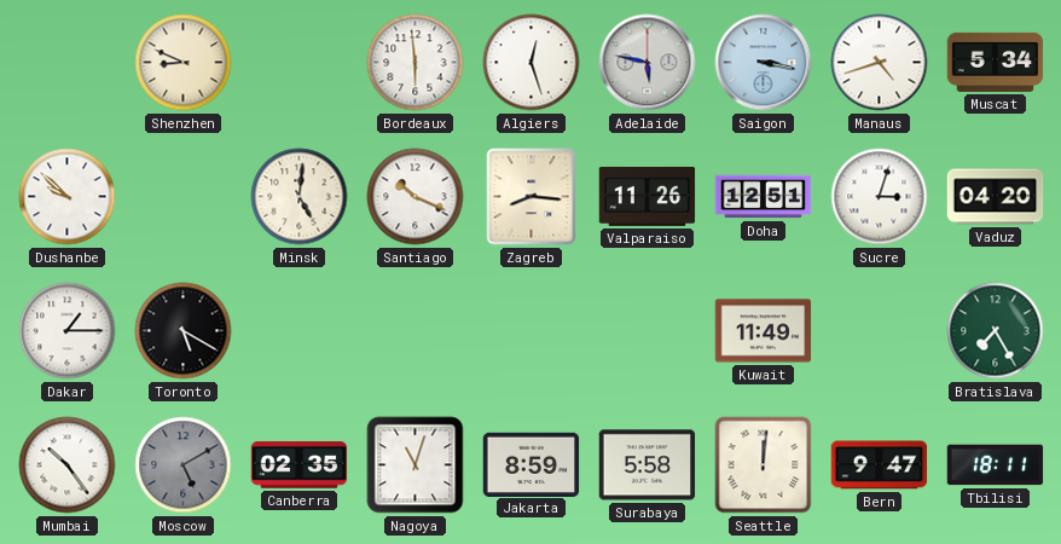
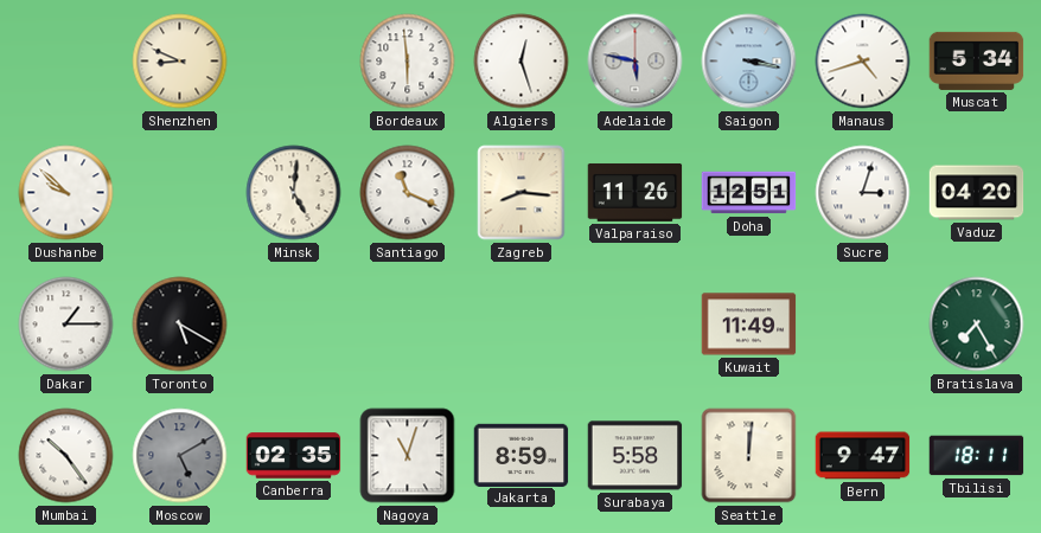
Santiago: 10:19 -> 11:19 (408, 193)
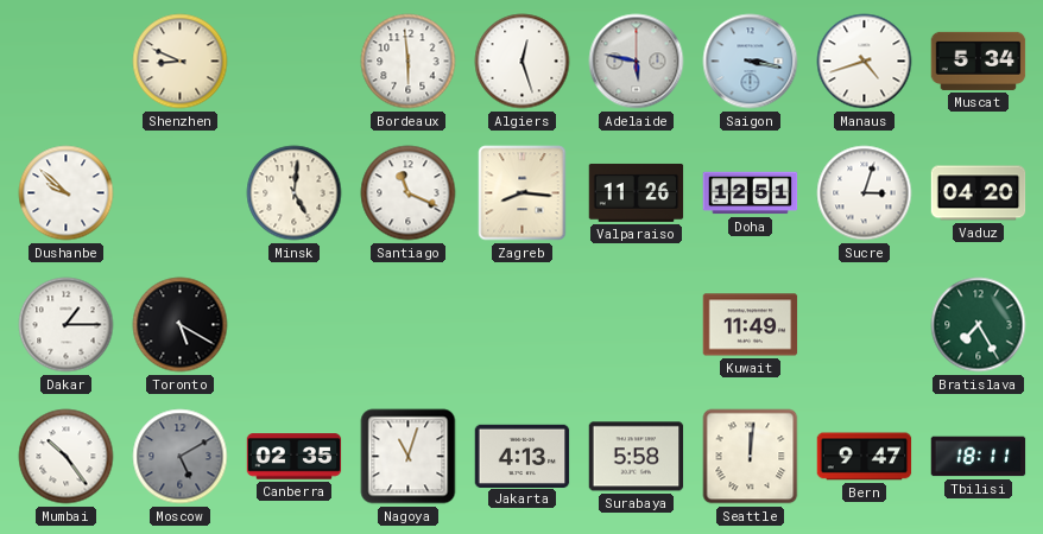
Jakarta: 8:59 -> 4:13 (523, 456)
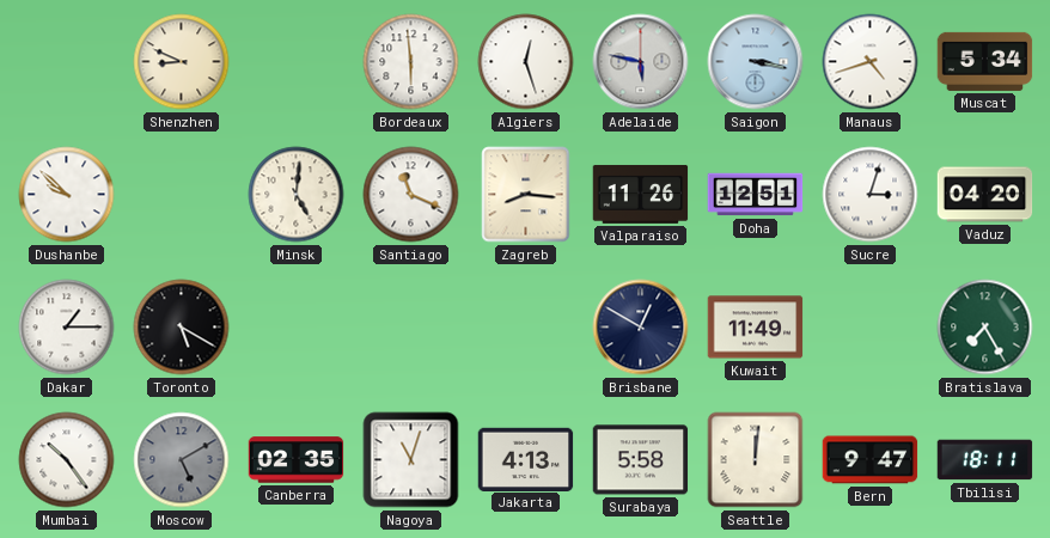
Brisbane: none -> 12:50 (641, 328)
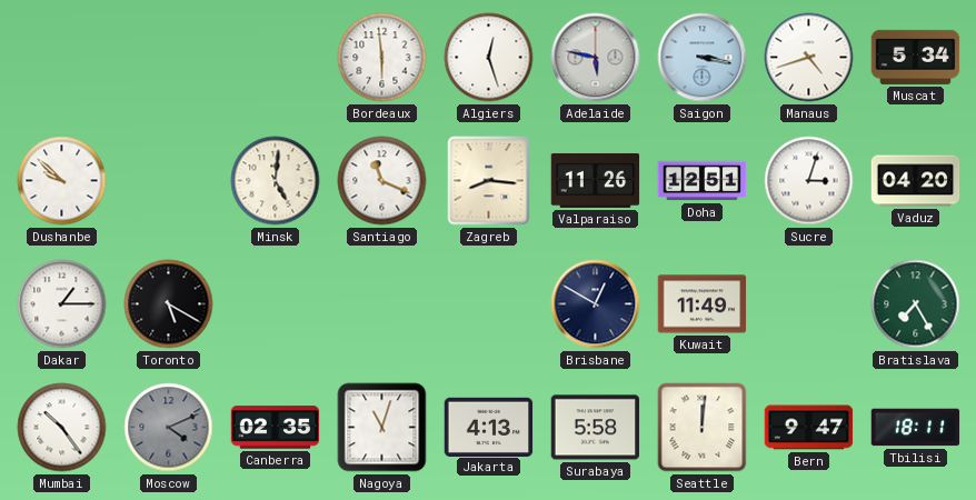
Shenzhen: 8:49 -> none (182, 62)
Moscow: 5:10 -> 4:11 (169, 428)
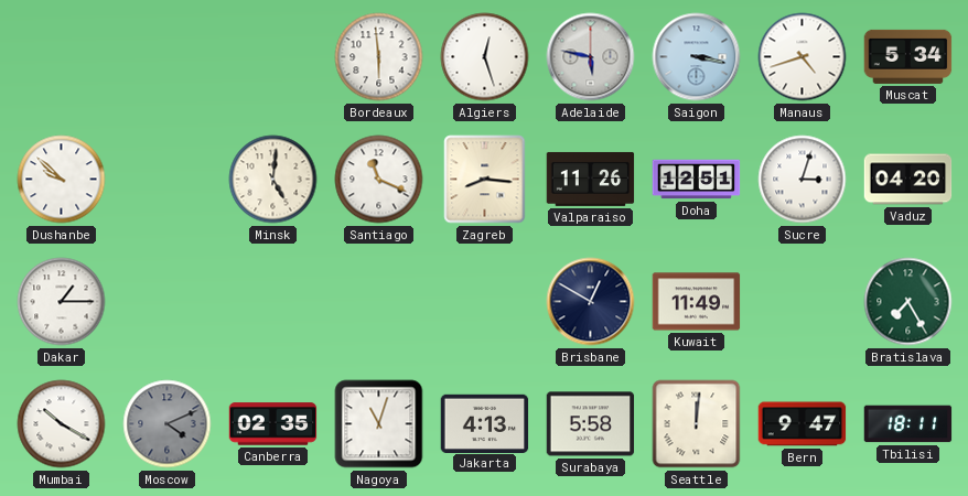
Toronto: 5:20 -> none (169, 304)
Mumbai: 10:24 -> 10:20 (62, 424)
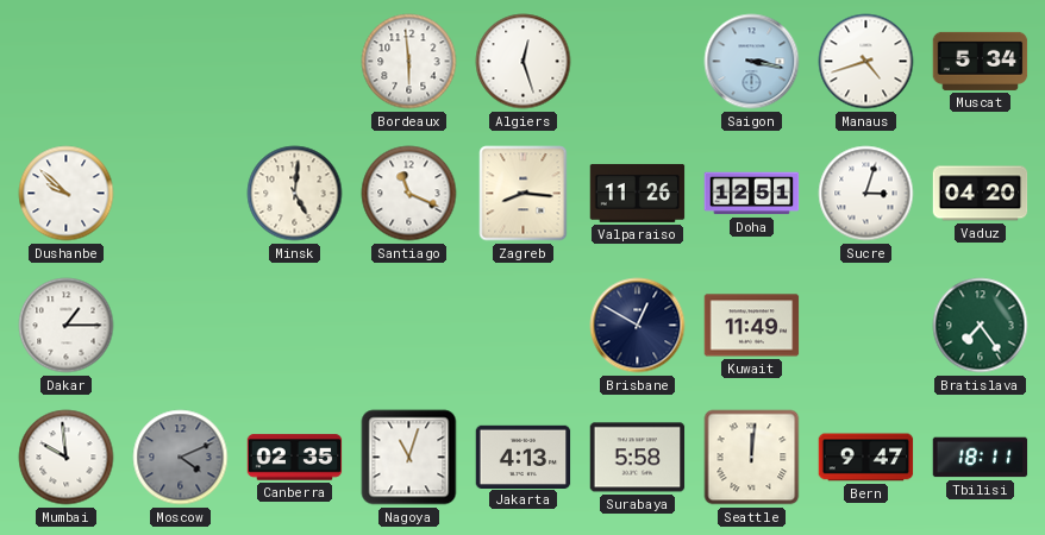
Adelaide: 5:47 -> none (591, 57)
Bratislava: 7:25 -> 7:24 (981, 326)
Mumbai: 10:20 -> 9:59 (67, 458)
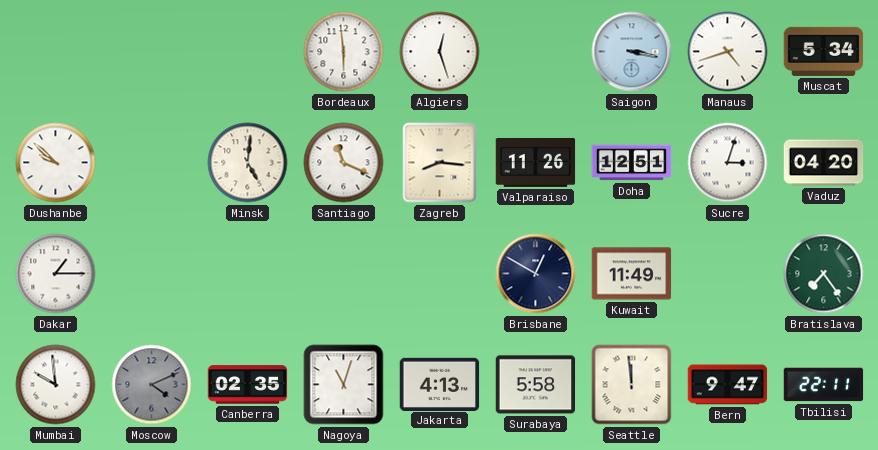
Seattle: 12:01 -> 11:59 (632, 385)
Tbilisi: 18:11 -> 22:11 (824, 385)
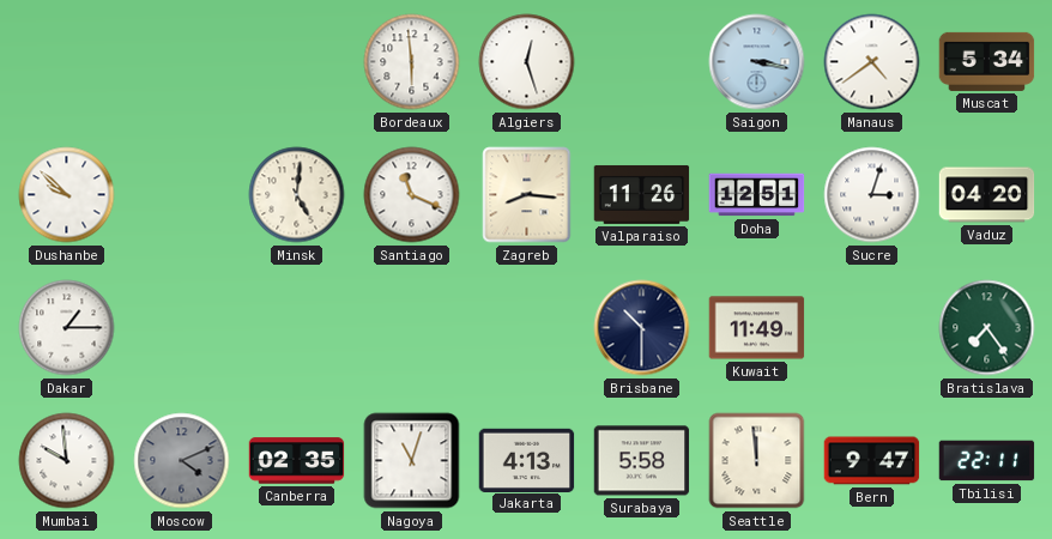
Manaus: 4:42 -> 4:39 (872, 62)
Brisbane: 12:50 -> 10:30 (642, 328)
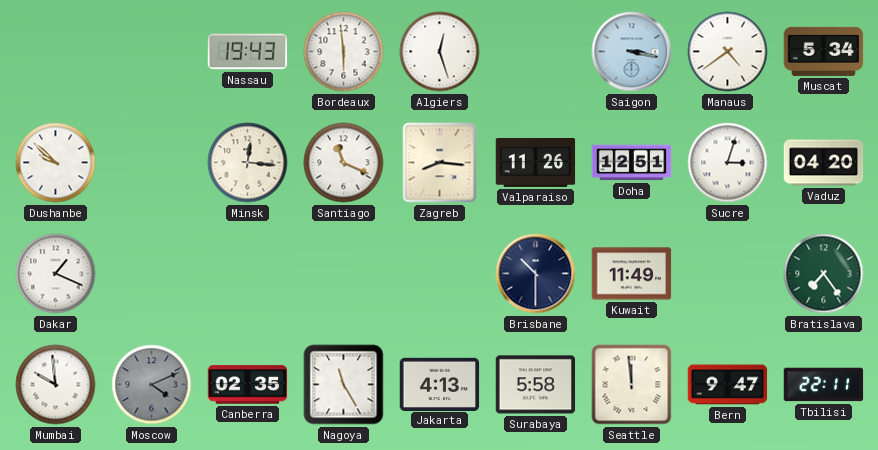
Nassau: none -> 19:43 (248, 52)
Minsk: 5:01 -> 12:16 (248, 163)
Dakar: 1:15 -> 1:19 (56, 274)
Nagoya: 11:03 -> 11:25 (344, 385)
